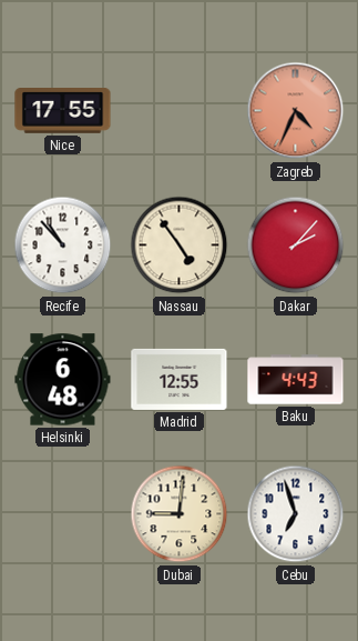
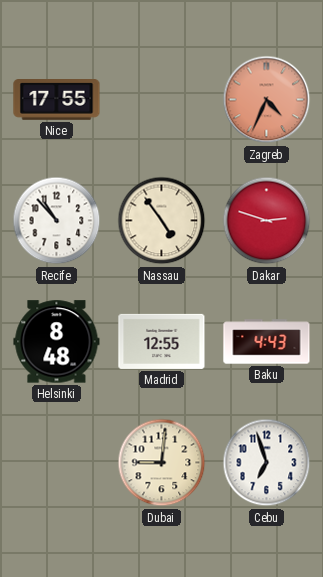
Dakar: 2:07 -> 2:48 (267, 221)
Helsinki: 6:48 -> 8:48 (57, 342)
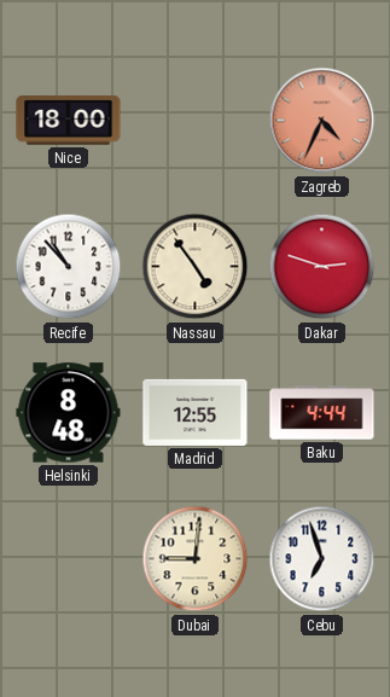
Nice: 17:55 -> 18:00 (69, 121)
Baku: 4:43 -> 4:44 (322, 413)
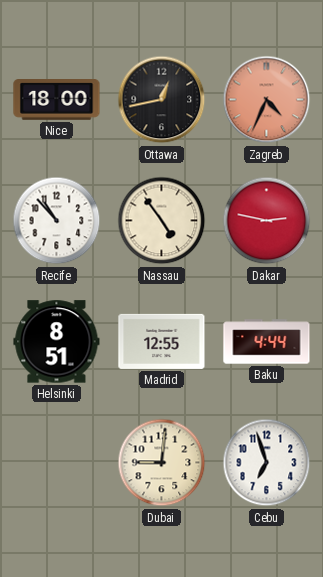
Ottawa: none -> 12:43 (162, 100)
Dakar: 2:48 -> 2:47 (267, 221)
Helsinki: 8:48 -> 8:51 (57, 342)
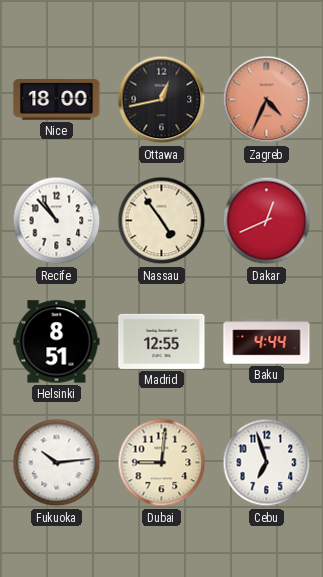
Dakar: 2:47 -> 12:41 (267, 221)
Fukuoka: none -> 10:14 (57, 463)
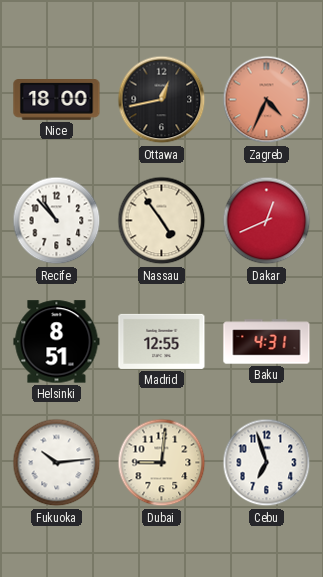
Baku: 4:44 -> 4:31 (267, 342)
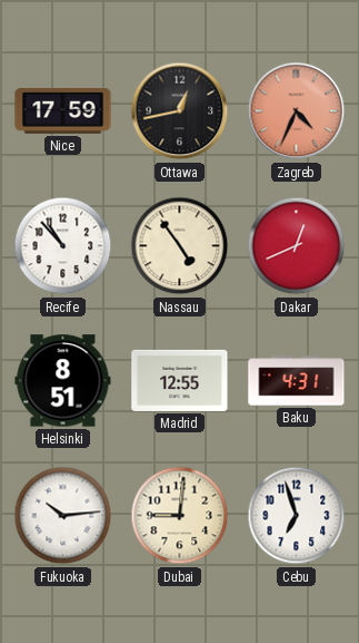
Nice: 18:00 -> 17:59 (63, 111)
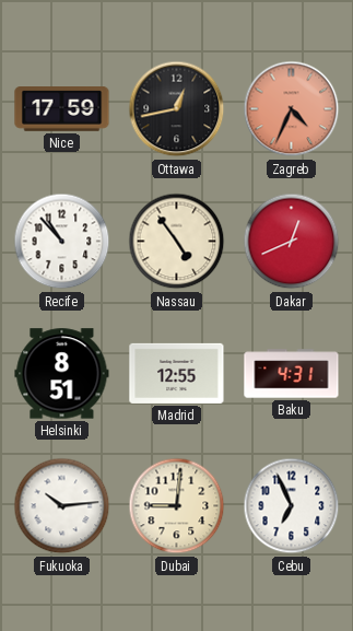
Cebu: 6:57 -> 6:56 (292, 506)
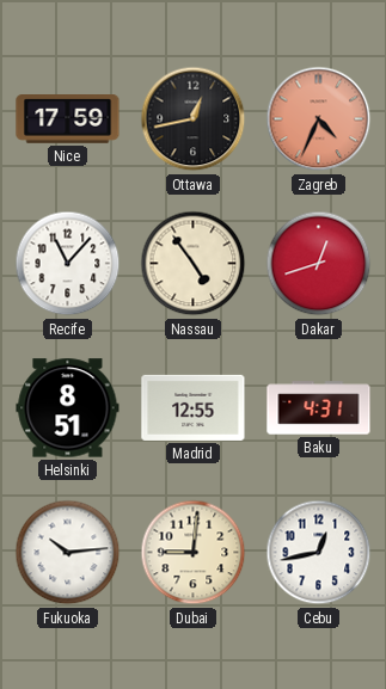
Recife: 10:53 -> 11:07 (68, 264)
Dakar: 12:41 -> 12:42 (319, 264)
Cebu: 6:56 -> 12:43 (319, 553)
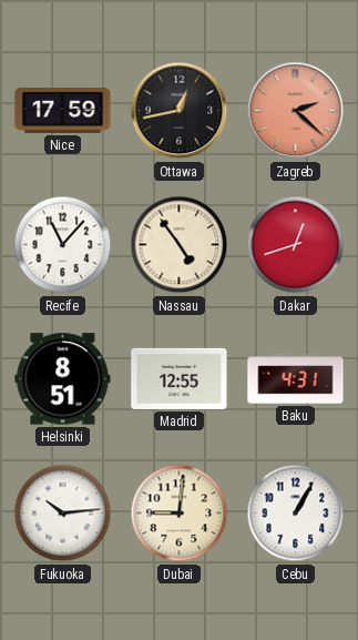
Zagreb: 4:34 -> 2:22 (296, 111)
Cebu: 12:43 -> 1:05 (296, 514)
